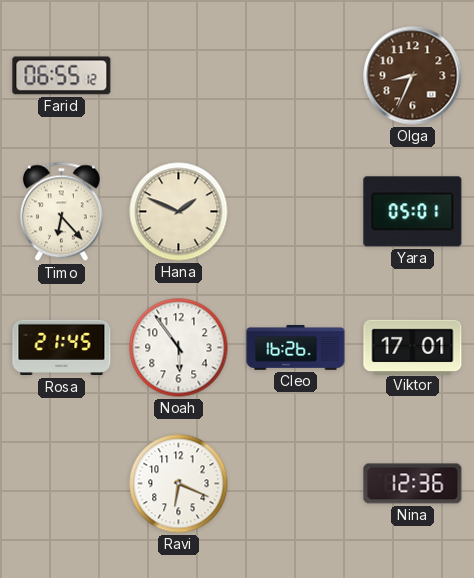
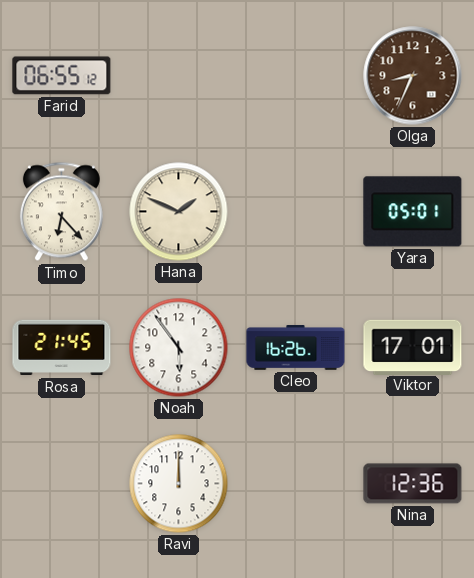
Ravi: 6:19 -> 12:00 (179, 484)
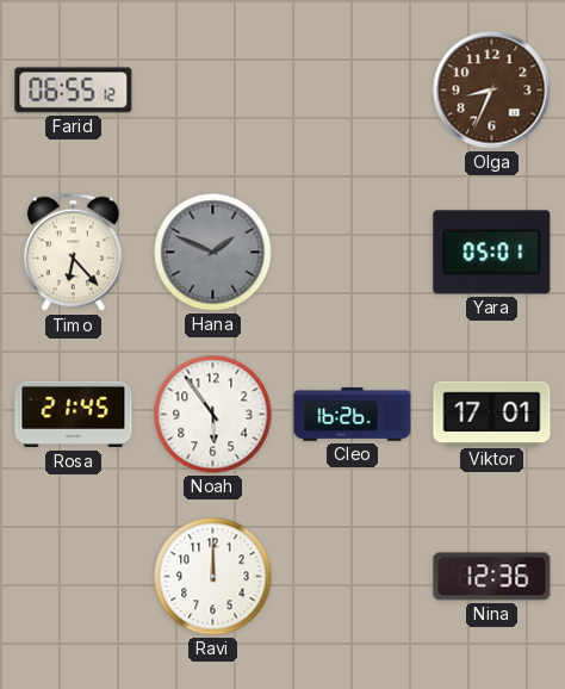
Hana dial: cream -> grey (213, 253)
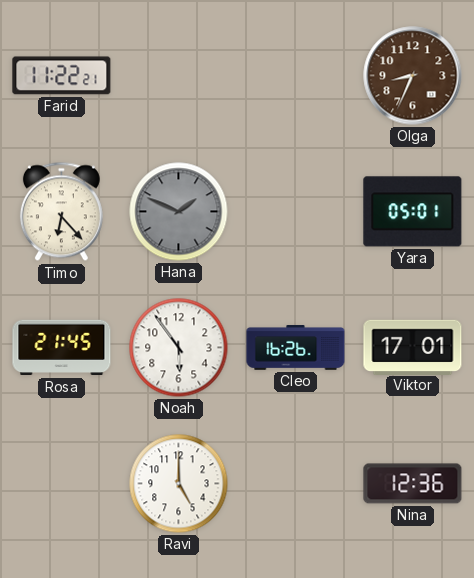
Farid: 06:55 -> 11:22 (62, 76)
Ravi: 12:00 -> 5:00 (179, 484)
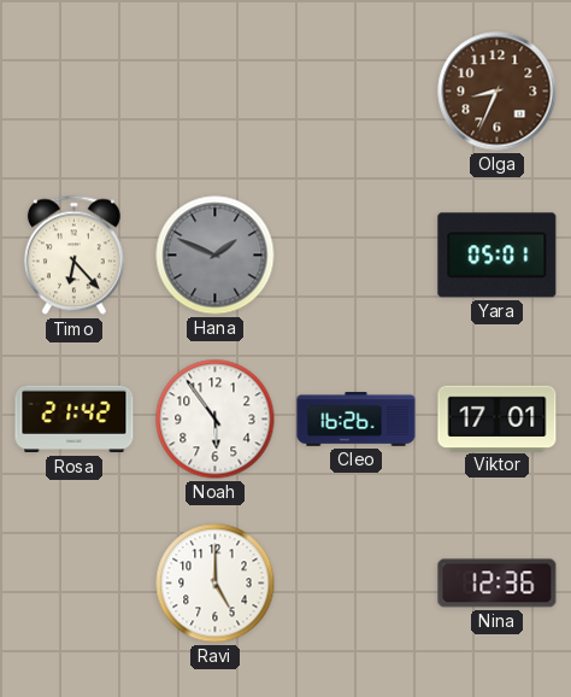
Farid: 11:22 -> none (62, 76)
Rosa: 21:45 -> 21:42 (75, 420)
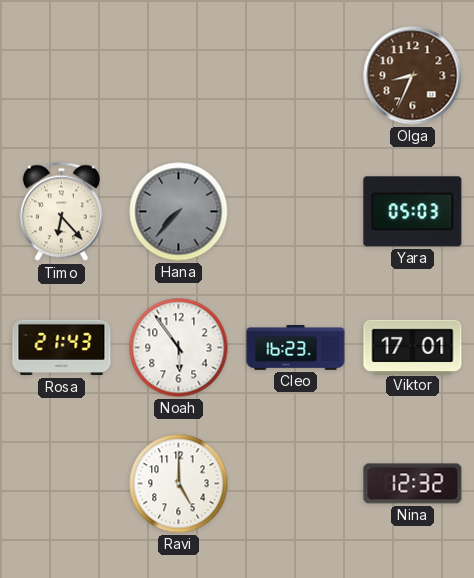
Hana: 1:49 -> 7:37 (179, 212)
Yara: 05:01 -> 05:03 (413, 212)
Rosa: 21:42 -> 21:43 (62, 348)
Cleo: 16:26 -> 16:23 (296, 348)
Nina: 12:36 -> 12:32 (413, 484)
